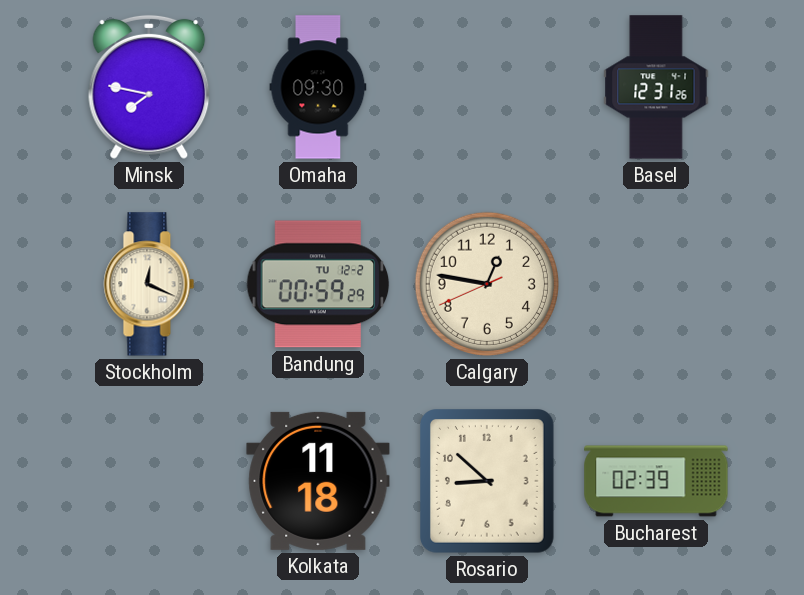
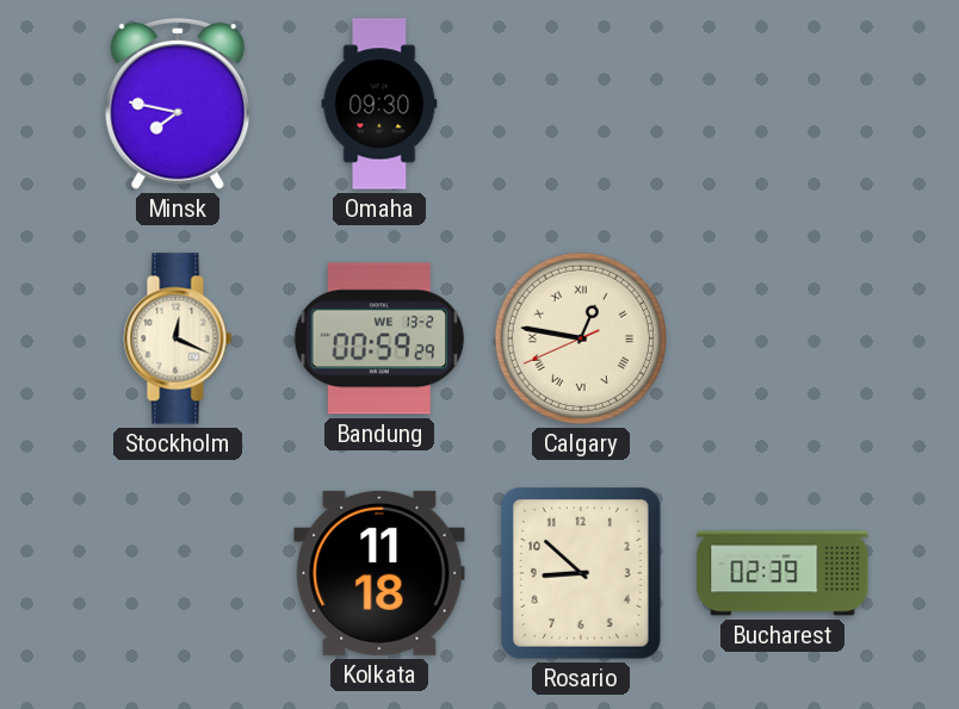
Basel: 12:31 -> none (656, 87)
Bandung date: TU 12-2 -> WE 13-2 (379, 338)
Calgary numerals: Arabic -> Roman (581, 338)
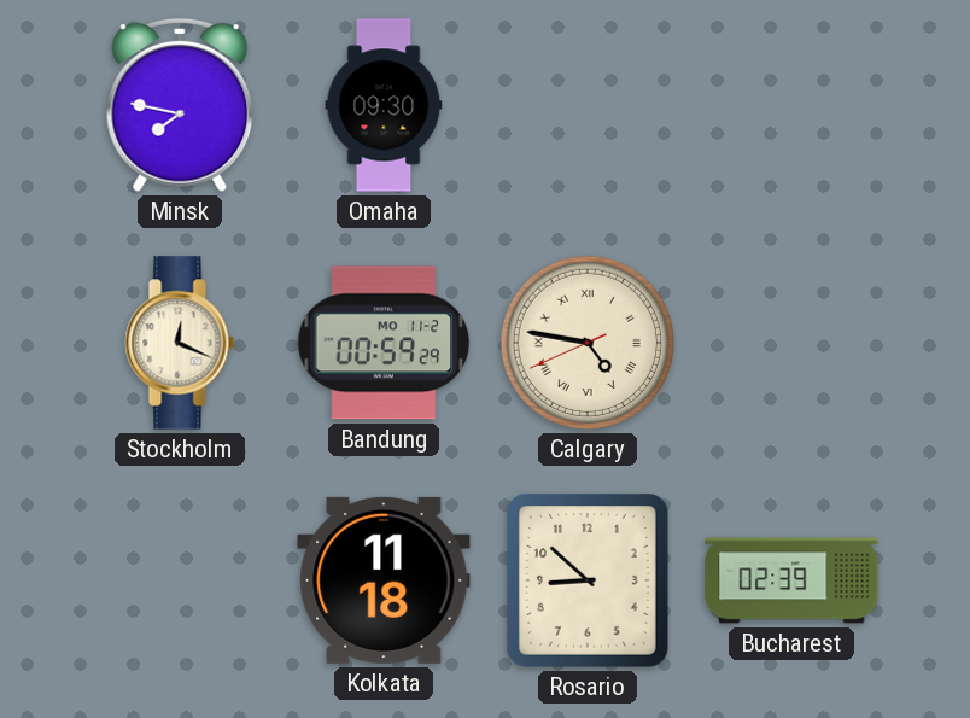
Bandung date: WE 13-2 -> MO 11-2 (384, 343)
Calgary: 12:46 -> 4:46 (588, 343)
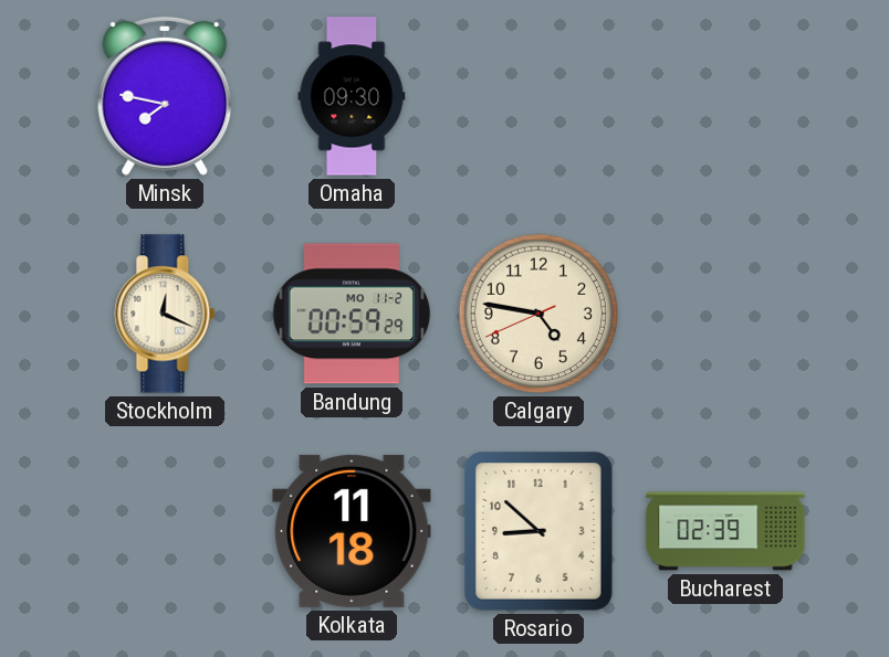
Calgary numerals: Roman -> Arabic (538, 314)
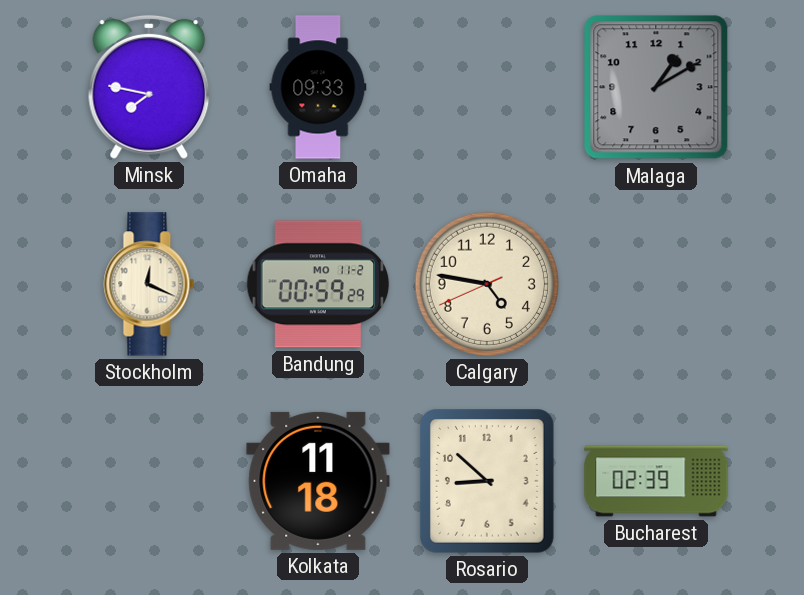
Omaha: 09:30 -> 09:33 (318, 87)
Malaga: none -> 1:10 (656, 87)
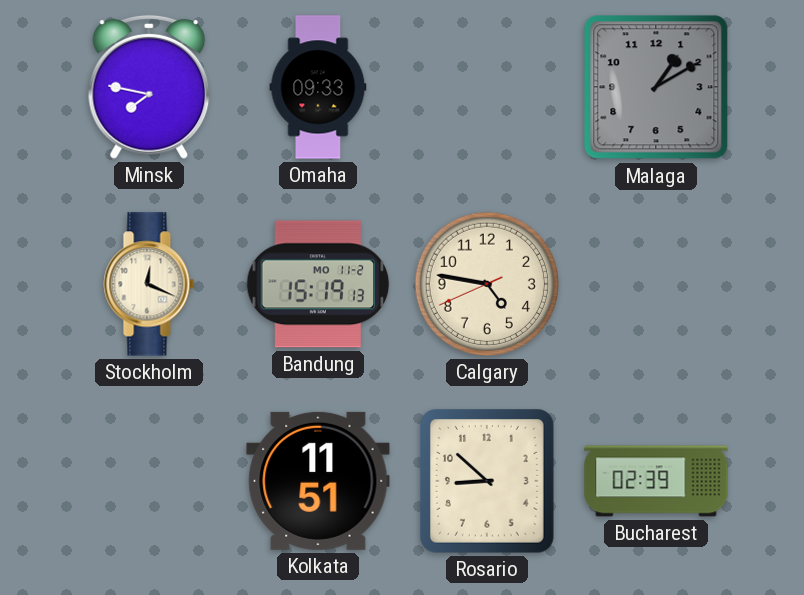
Bandung: 00:59 -> 15:19 (318, 284)
Kolkata: 11:18 -> 11:51 (318, 481)
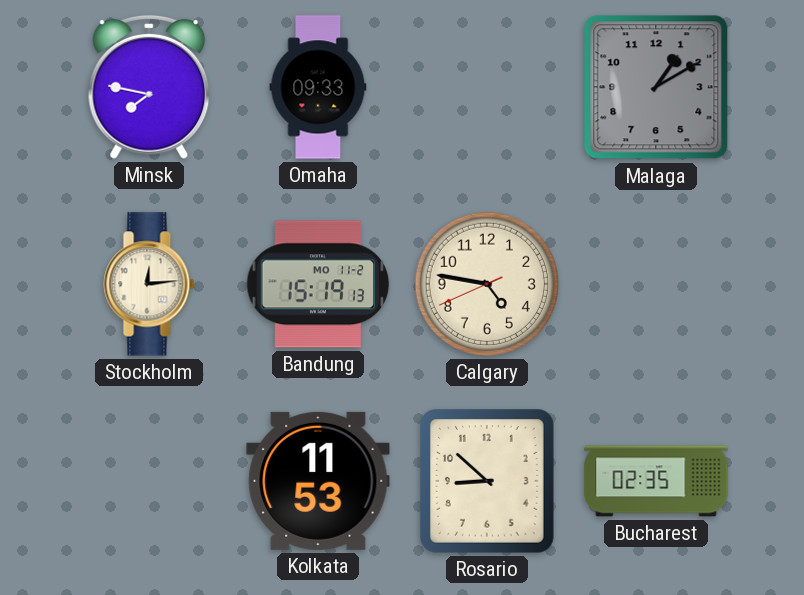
Stockholm: 12:19 -> 12:14 (149, 284)
Kolkata: 11:51 -> 11:53 (318, 481)
Bucharest: 02:39 -> 02:35 (656, 481)
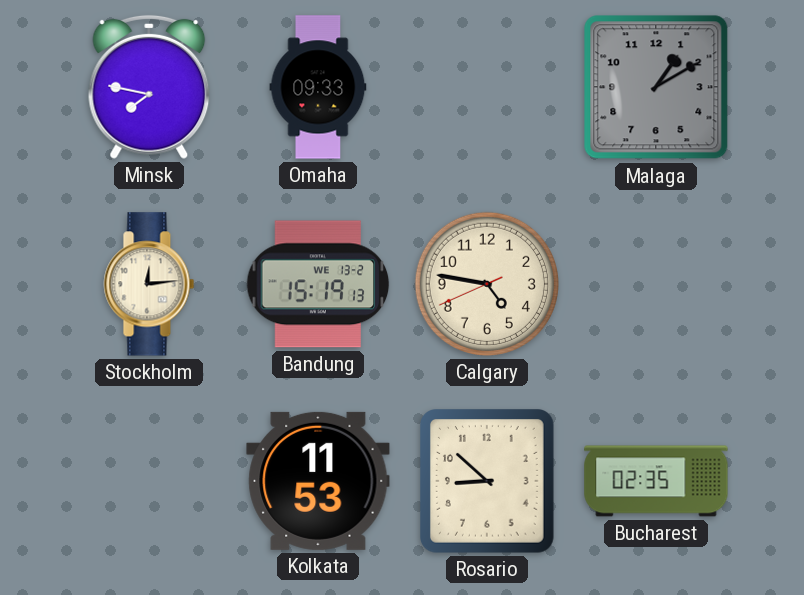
Bandung date: MO 11-2 -> WE 13-2 (318, 284)
